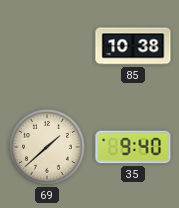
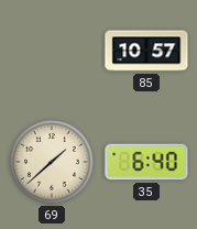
85: 10:38 -> 10:57 (146, 51)
35: 9:40 -> 6:40 (146, 162)
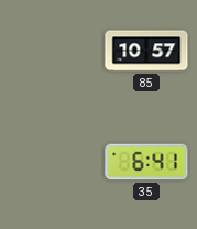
69: 1:38 -> none (53, 163)
35: 6:40 -> 6:41 (146, 162)
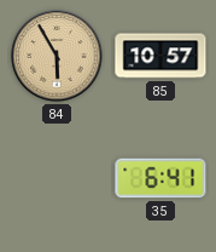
84: none -> 5:55 (57, 56)
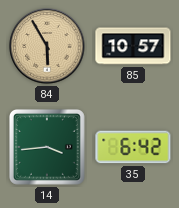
14: none -> 3:44 (47, 147)
35: 6:41 -> 6:42 (133, 147)
